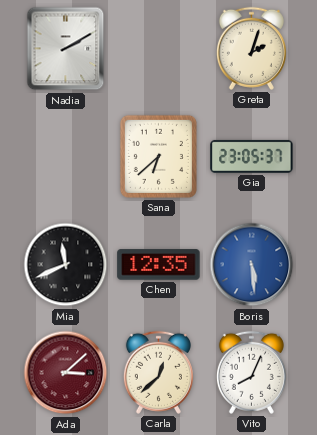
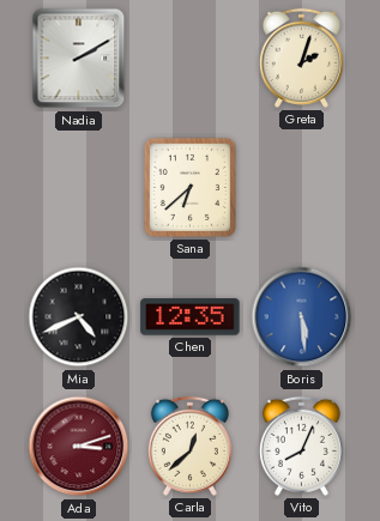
Gia: 23:05 -> none (252, 156)
Mia: 11:41 -> 4:41 (79, 317)
Ada: 3:08 -> 3:12 (79, 447)
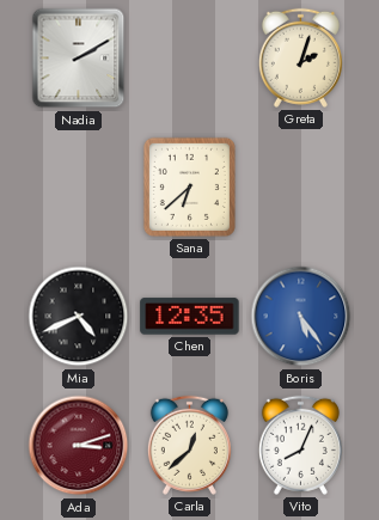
Boris: 5:29 -> 5:24 (301, 317)
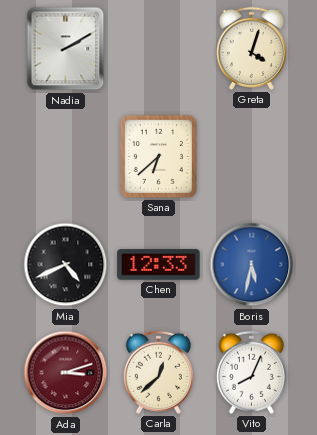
Greta: 2:03 -> 4:03 (251, 48)
Chen: 12:35 -> 12:33 (159, 265)
Boris: 5:24 -> 5:32 (252, 265)
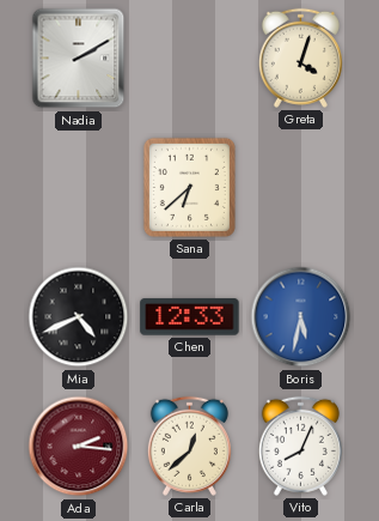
Ada: 3:12 -> 2:16 (79, 447)
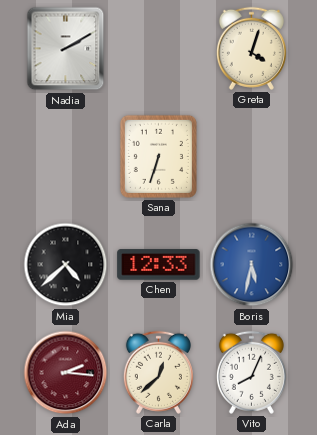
Sana: 6:38 -> 6:33 (158, 156)
Mia: 4:41 -> 4:38 (66, 265)
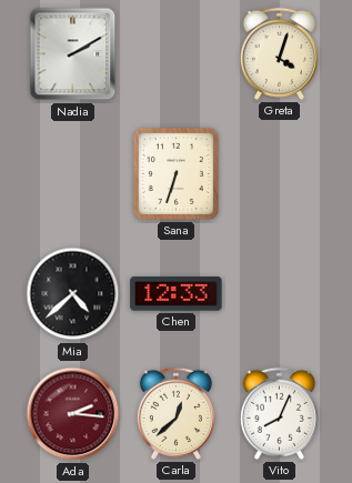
Boris: 5:32 -> none (252, 265)
